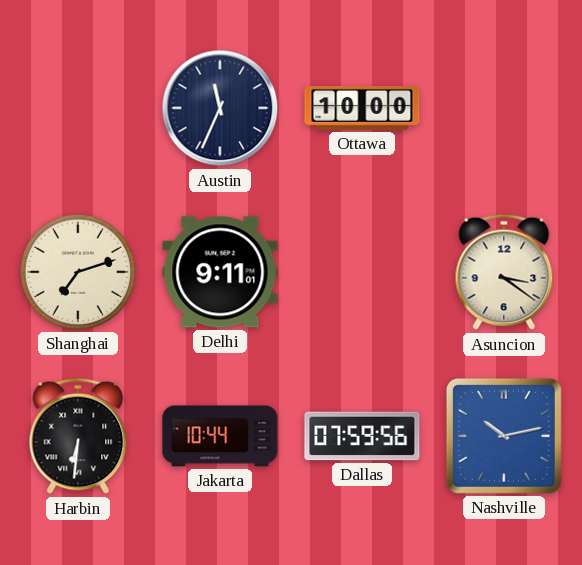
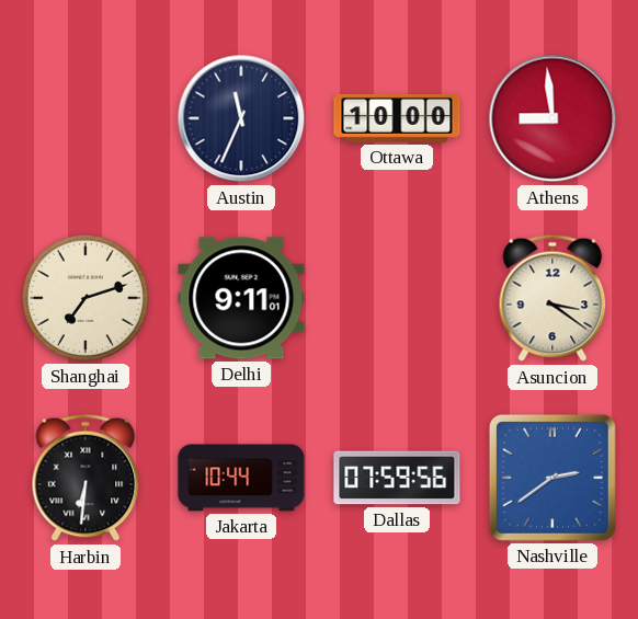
Athens: none -> 8:59 (552, 118)
Nashville: 10:13 -> 2:39 (552, 478)
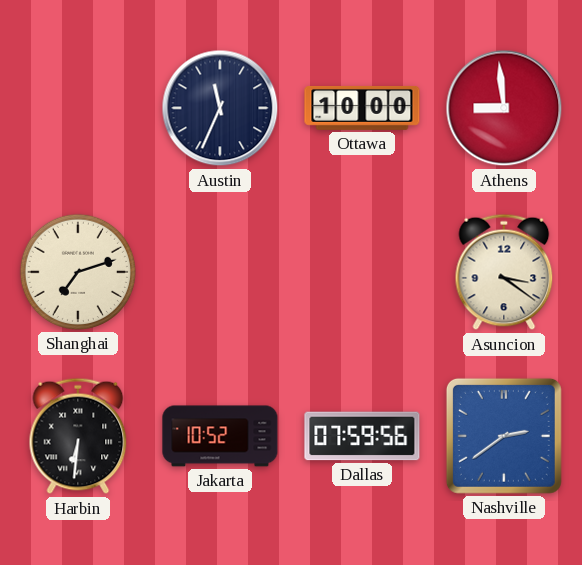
Delhi: 9:11 -> none (241, 298)
Jakarta: 10:44 -> 10:52 (220, 436)
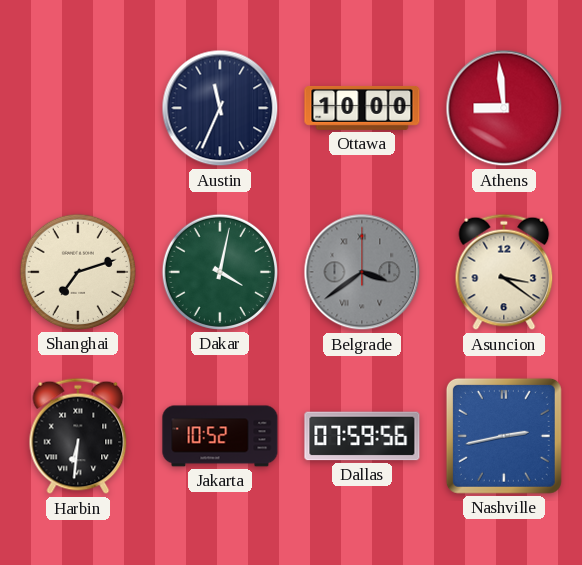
Dakar: none -> 4:02 (220, 272)
Belgrade: none -> 3:39 (362, 272)
Nashville: 2:39 -> 2:43 (504, 436)
